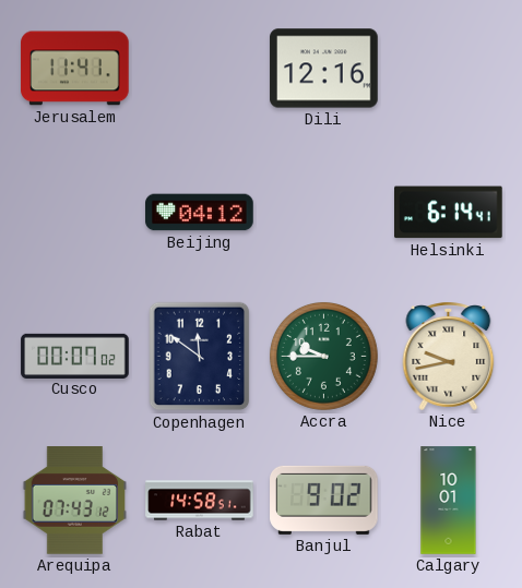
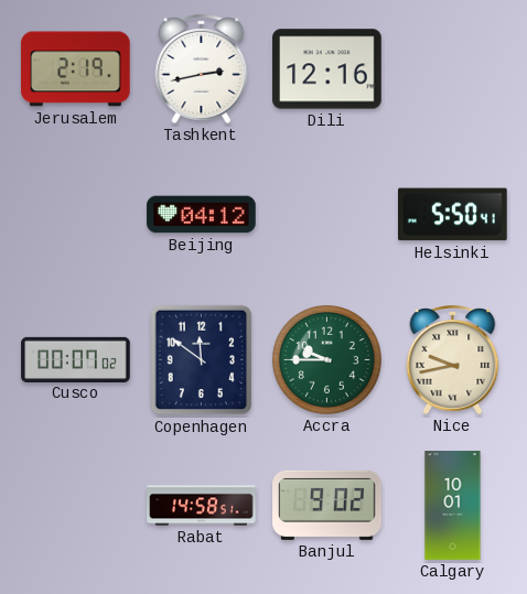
Jerusalem: 11:41 -> 2:19 (76, 69)
Tashkent: none -> 2:43 (202, 68)
Helsinki: 6:14 -> 5:50 (453, 215)
Arequipa: 07:43 -> none (75, 501)
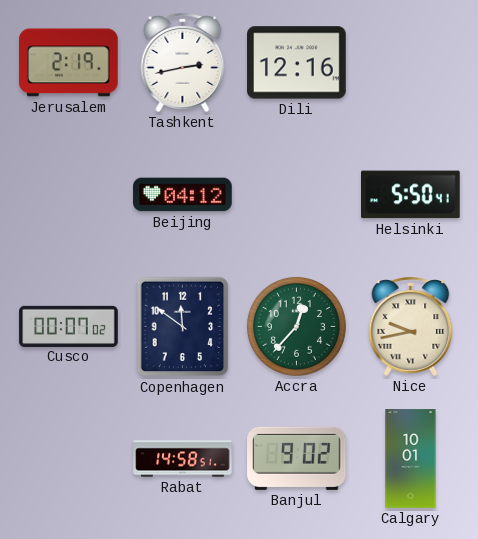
Accra: 9:45 -> 12:37 (296, 326)
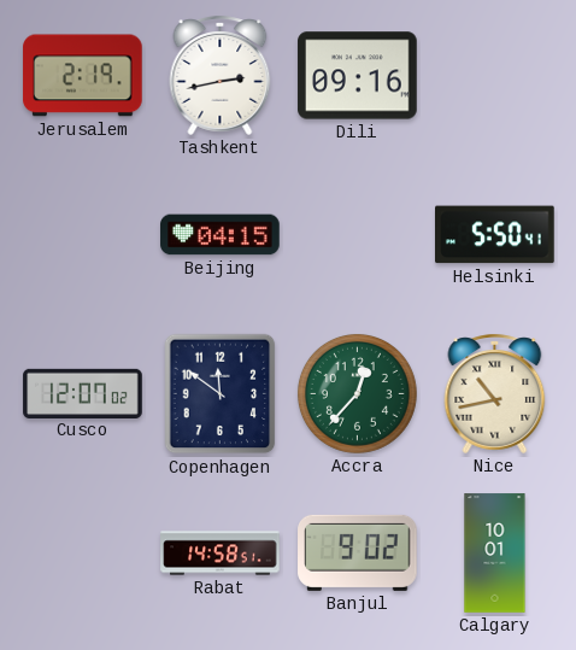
Dili: 12:16 -> 09:16 (358, 76)
Beijing: 04:12 -> 04:15 (221, 235)
Cusco: 00:07 -> 12:07 (83, 393)
Nice: 9:43 -> 10:43 (495, 393)
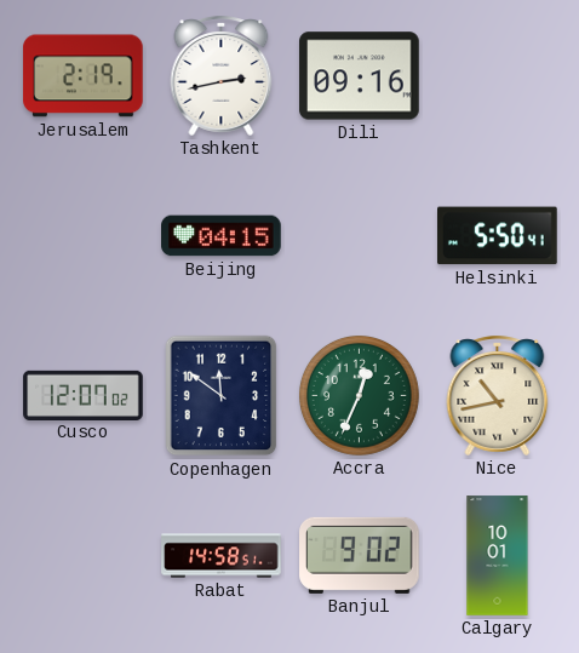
Accra: 12:37 -> 12:34 (359, 395)
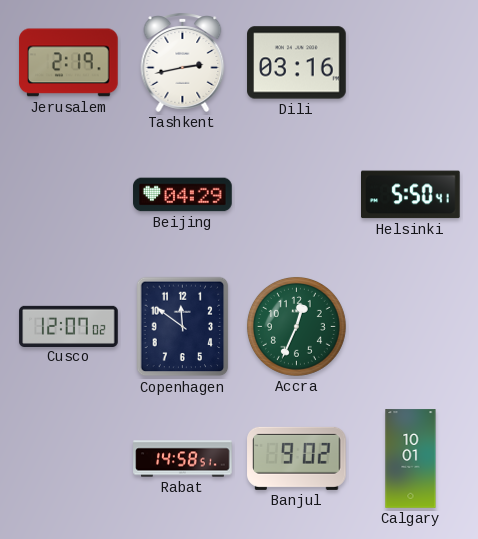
Dili: 09:16 -> 03:16 (297, 63)
Beijing: 04:15 -> 04:29 (183, 195)
Nice: 10:43 -> none (498, 395)
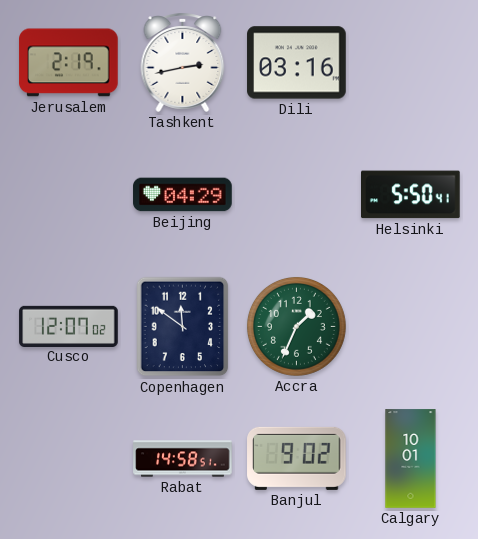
Accra: 12:34 -> 1:34 (296, 326)
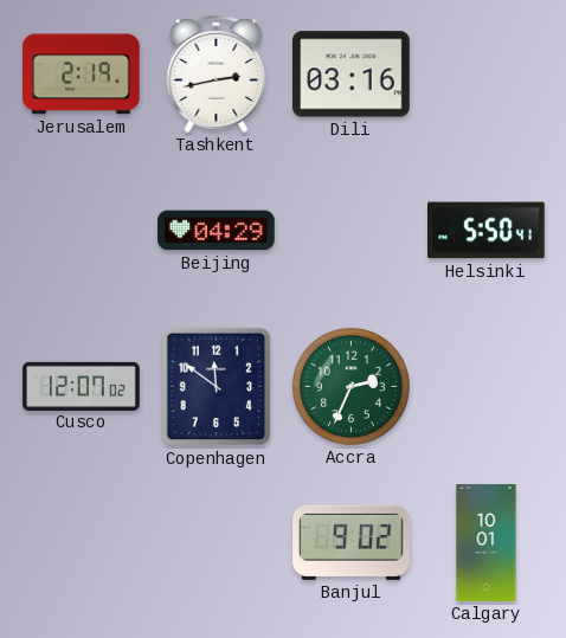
Accra: 1:34 -> 2:34 (350, 386)
Rabat: 14:58 -> none (183, 459)
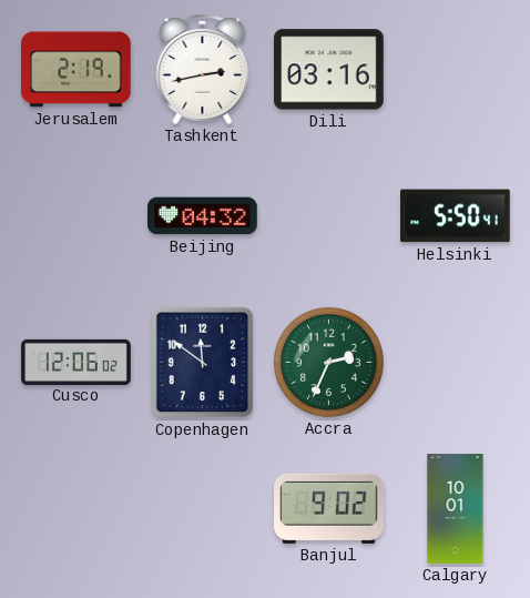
Beijing: 04:29 -> 04:32 (203, 216)
Cusco: 12:07 -> 12:06 (77, 362)
